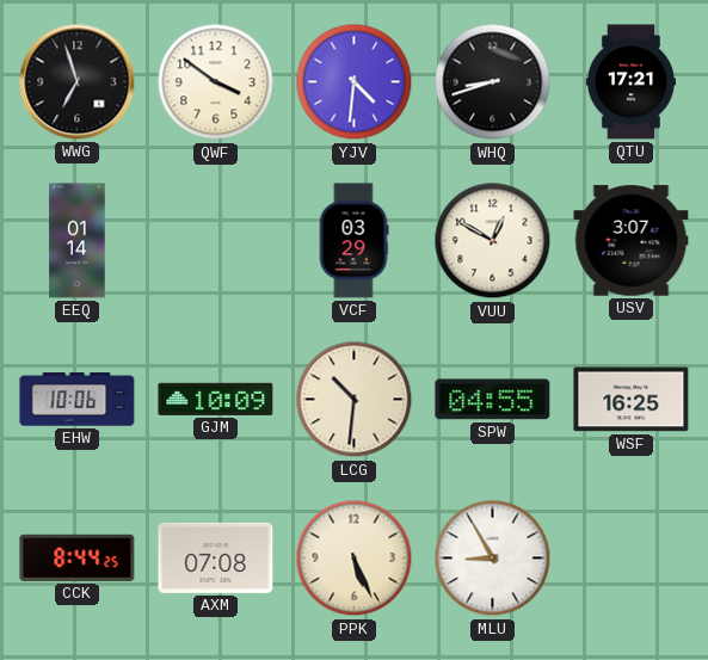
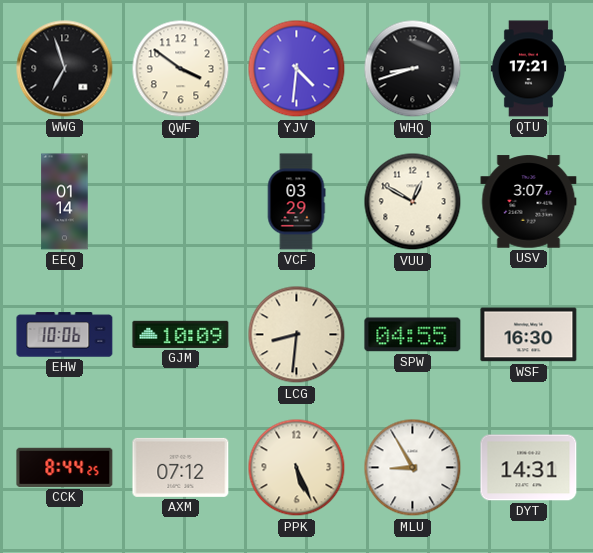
LCG: 10:31 -> 8:31 (297, 335)
WSF: 16:25 -> 16:30 (529, 335)
AXM: 07:08 -> 07:12 (181, 467)
DYT: none -> 14:31 (529, 468)
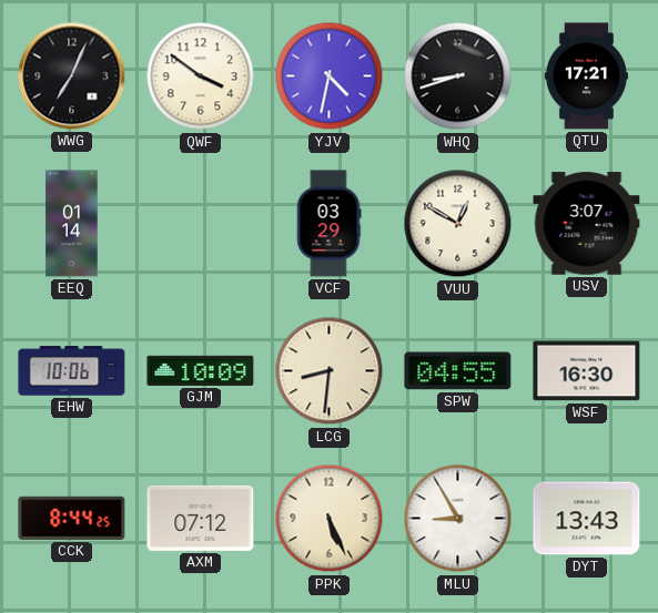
WWG: 6:57 -> 7:04 (72, 76)
YJV: 4:31 -> 4:32 (330, 76)
DYT: 14:31 -> 13:43 (587, 519)
